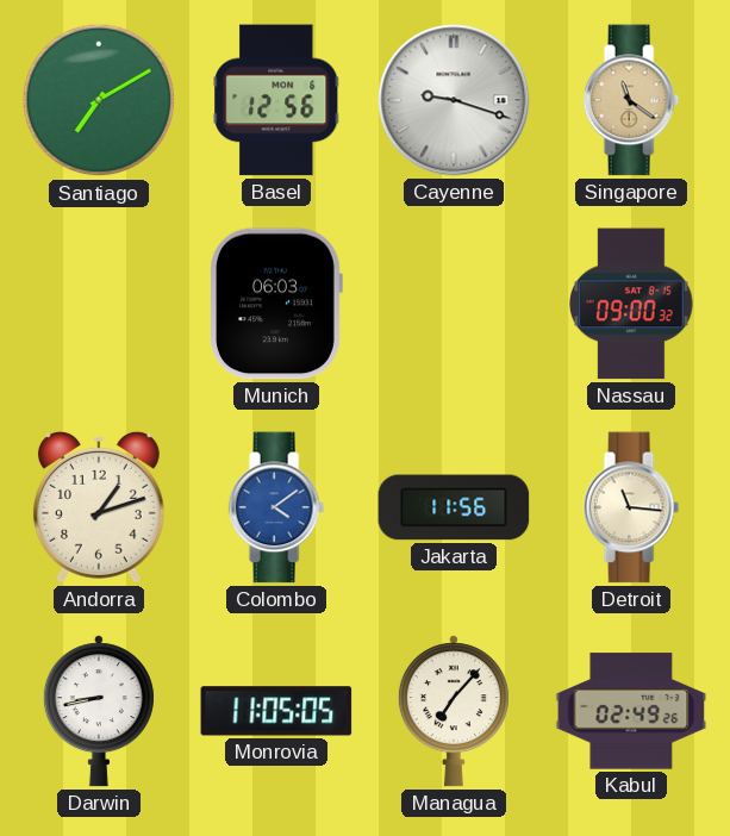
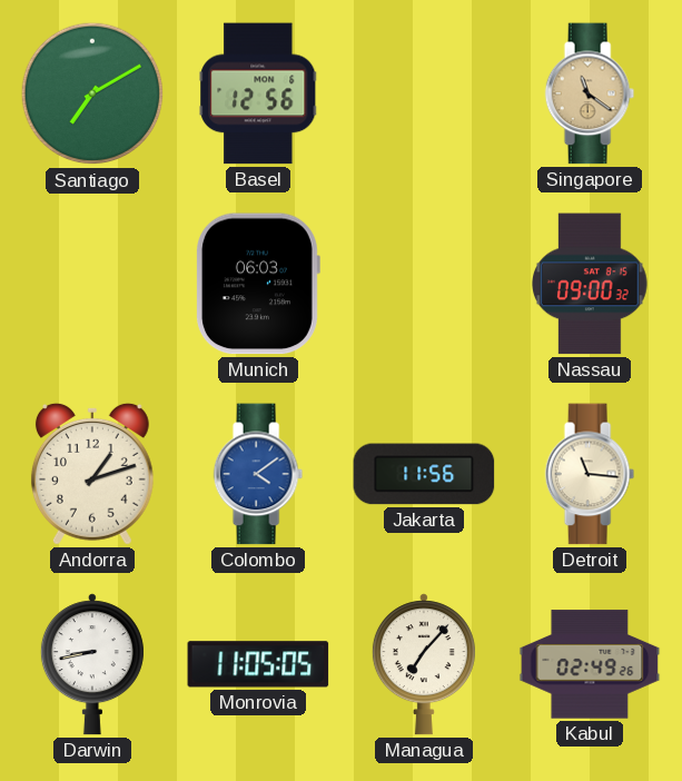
Cayenne: 9:18 -> none (454, 100)
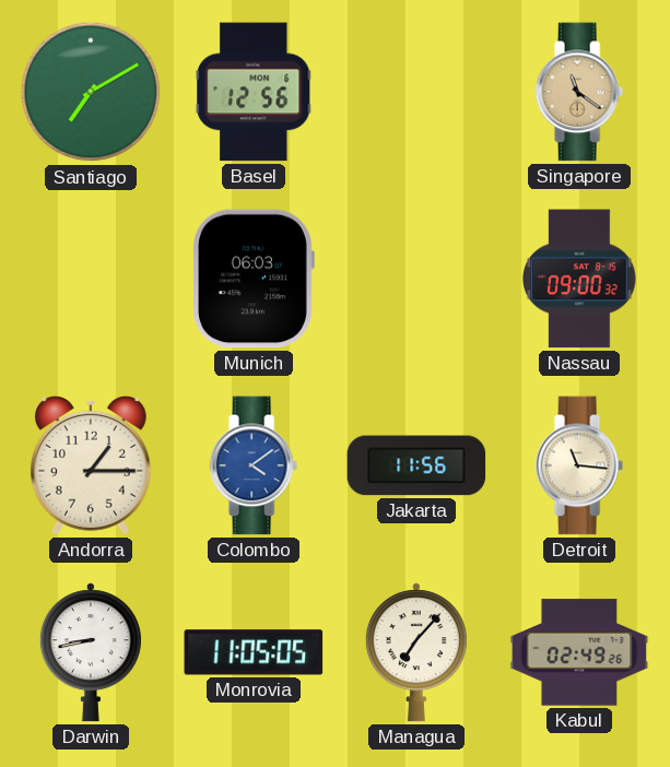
Andorra: 1:12 -> 1:15 (91, 465)
